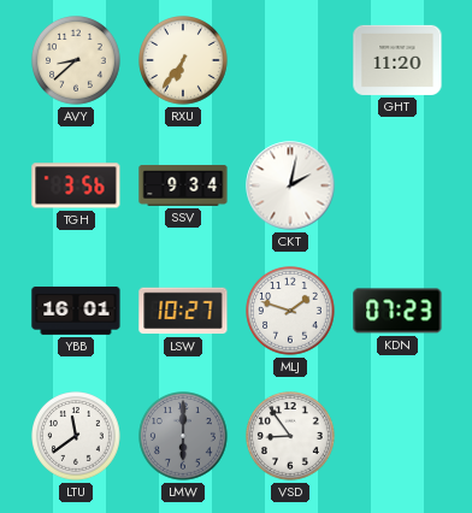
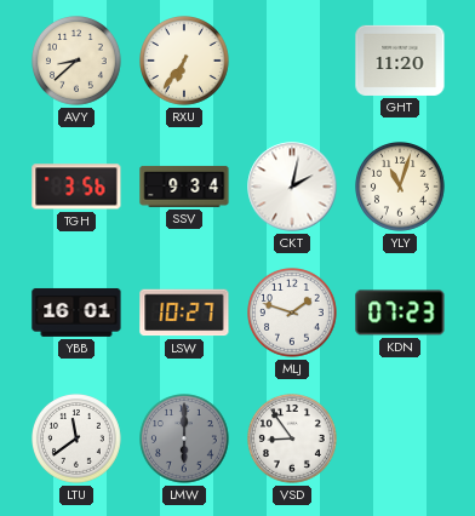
YLY: none -> 11:03 (401, 188)
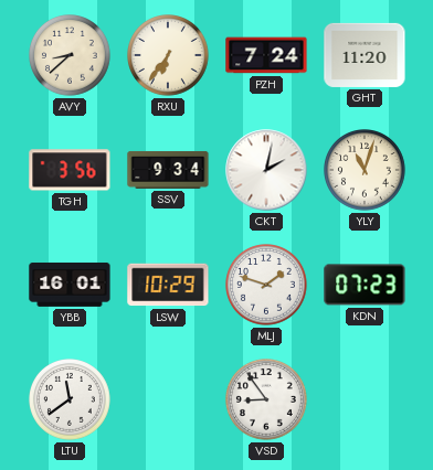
PZH: none -> 7:24 (266, 55)
LSW: 10:27 -> 10:29 (168, 285)
LMW: 6:00 -> none (185, 440)
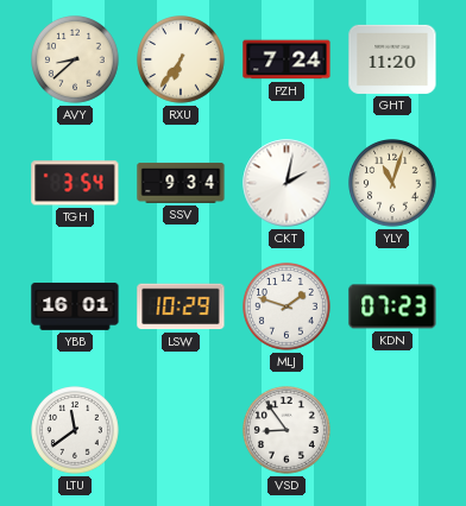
TGH: 3:56 -> 3:54 (75, 183)
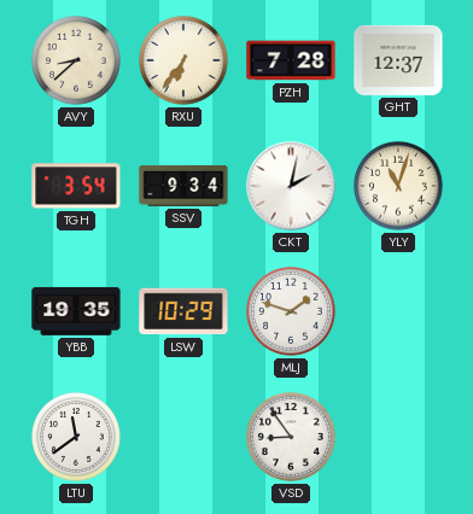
PZH: 7:24 -> 7:28 (291, 60)
GHT: 11:20 -> 12:37 (398, 60)
YBB: 16:01 -> 19:35 (76, 311)
KDN: 07:23 -> none (392, 306)
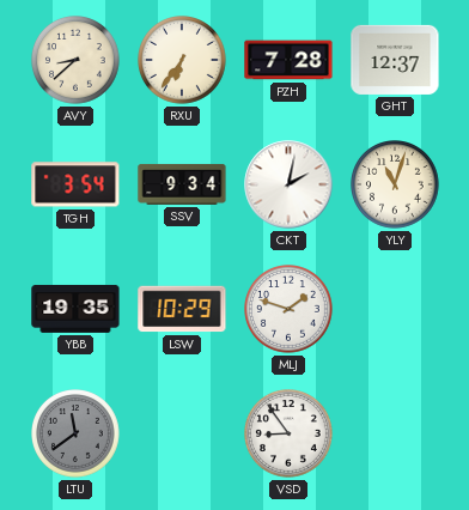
LTU dial: white -> grey (77, 435)
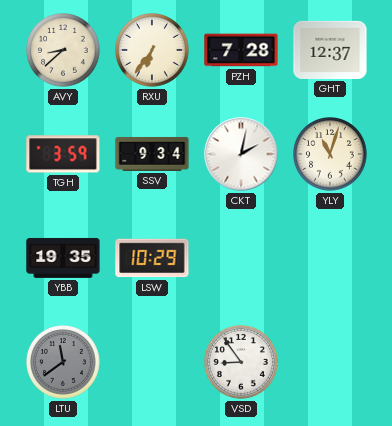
TGH: 3:54 -> 3:59 (63, 154)
MLJ: 1:48 -> none (290, 310)
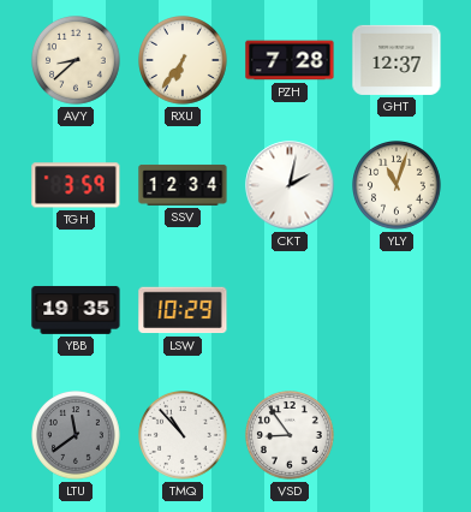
SSV: 9:34 -> 12:34 (183, 185)
TMQ: none -> 10:53 (184, 436)
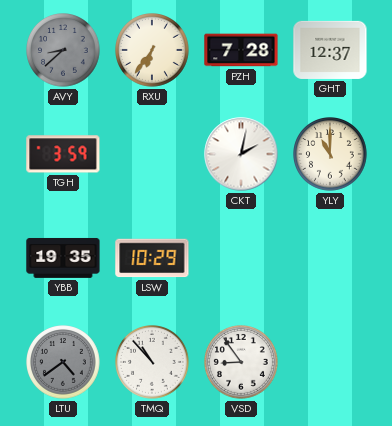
AVY dial: cream -> grey (64, 51)
SSV: 12:34 -> none (183, 185)
YLY: 11:03 -> 11:00 (331, 155)
LTU: 11:39 -> 4:39 (64, 363)
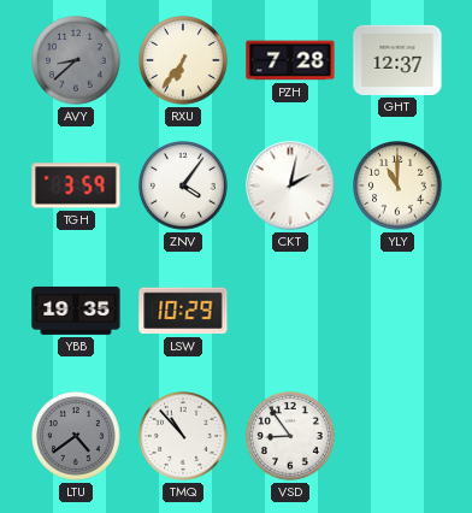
ZNV: none -> 4:06 (184, 187)
